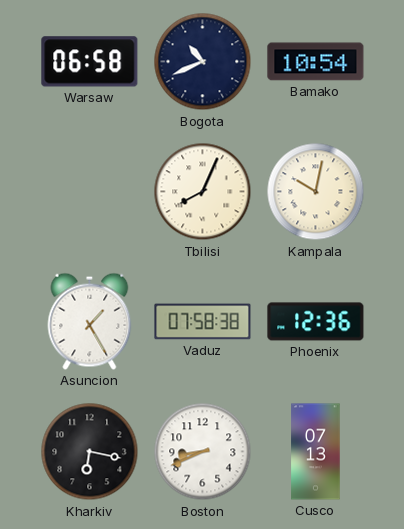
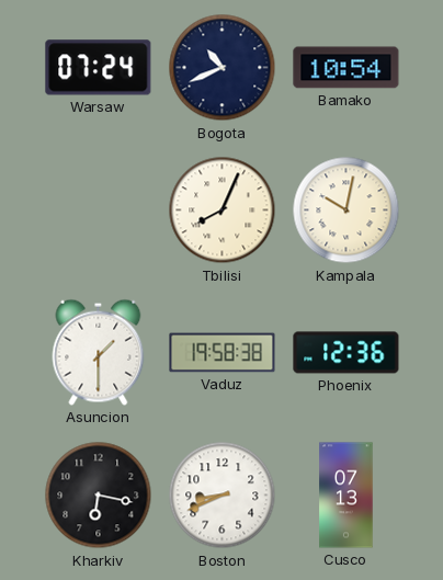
Warsaw: 06:58 -> 07:24 (99, 68)
Asuncion: 1:25 -> 1:30 (99, 352)
Vaduz: 07:58 -> 19:58 (223, 353)
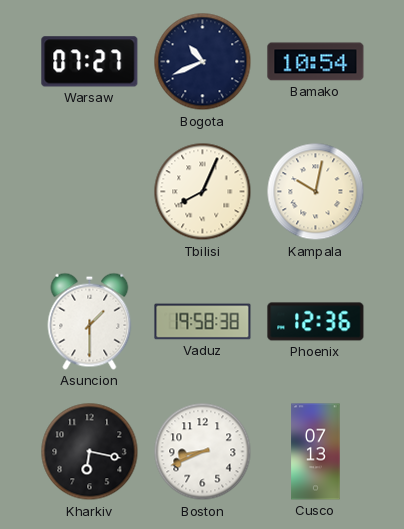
Warsaw: 07:24 -> 07:27 (90, 62)
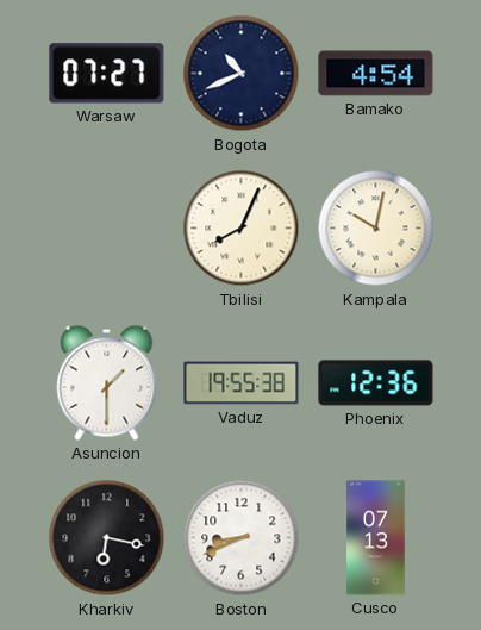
Bamako: 10:54 -> 4:54 (376, 74)
Vaduz: 19:58 -> 19:55 (242, 383)
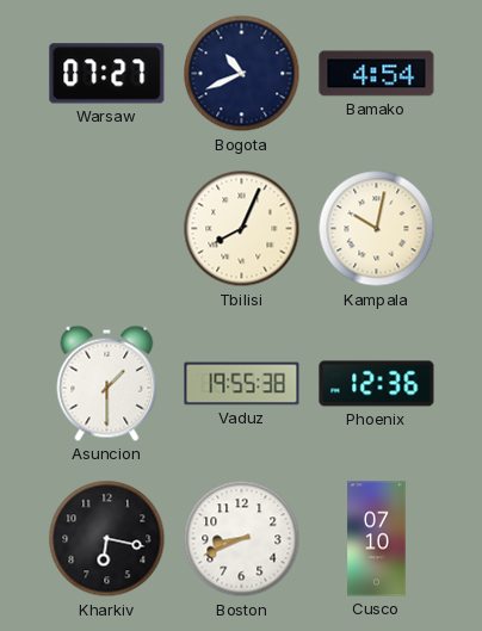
Cusco: 07:13 -> 07:10 (377, 539)
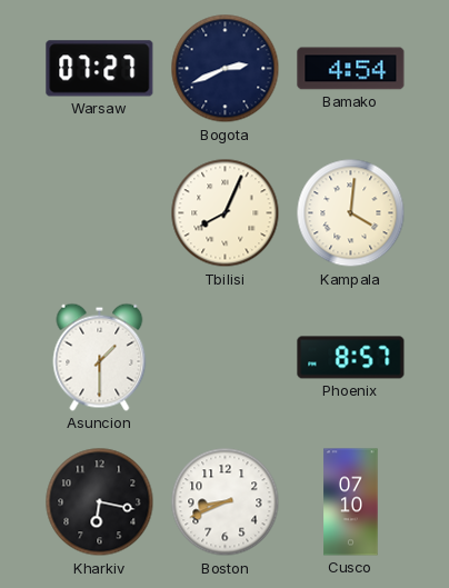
Bogota: 10:41 -> 2:41 (226, 69)
Kampala: 10:02 -> 4:01 (351, 213)
Vaduz: 19:55 -> none (242, 384)
Phoenix: 12:36 -> 8:57 (351, 358)
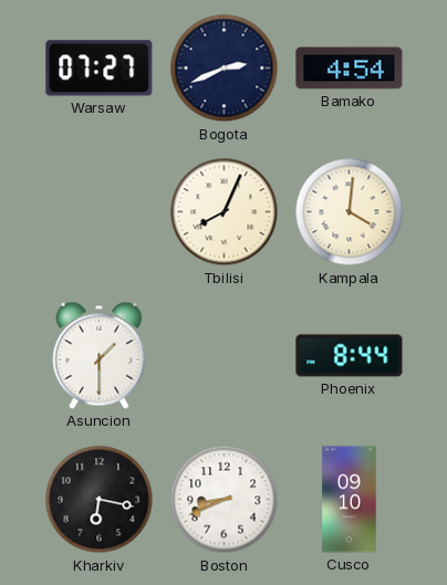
Phoenix: 8:57 -> 8:44 (350, 356)
Cusco: 07:10 -> 09:10 (350, 500)
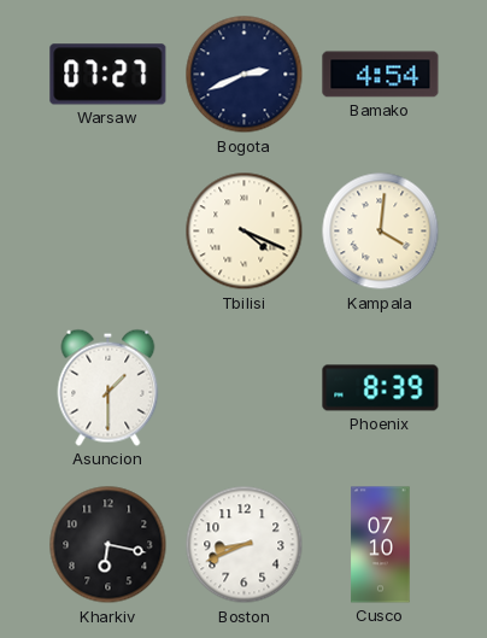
Tbilisi: 8:04 -> 4:19 (245, 232)
Phoenix: 8:44 -> 8:39 (381, 388)
Cusco: 09:10 -> 07:10 (381, 545)
